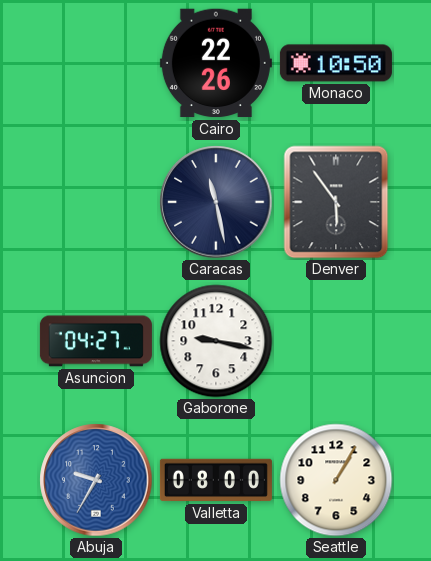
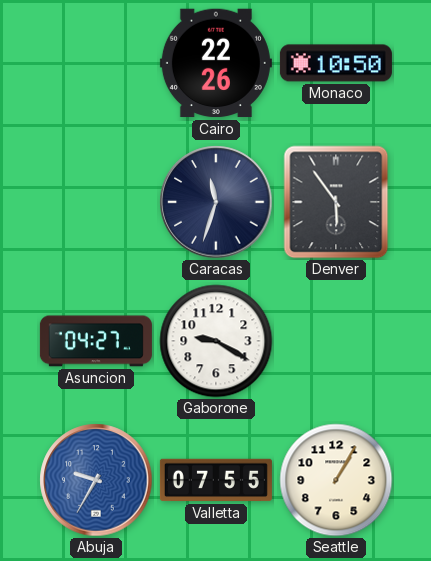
Caracas: 11:28 -> 11:33 (216, 202)
Gaborone: 9:17 -> 9:20 (216, 341)
Valletta: 08:00 -> 07:55 (216, 480)
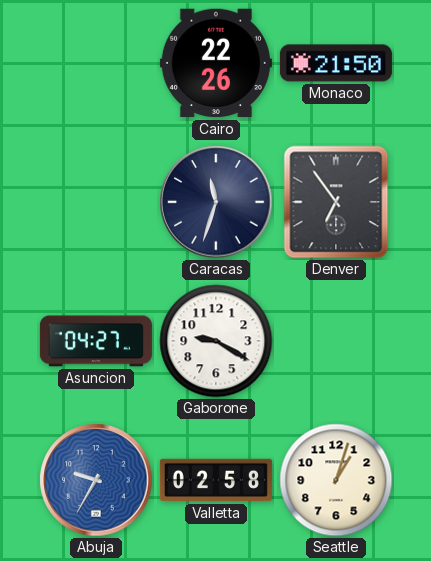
Monaco: 10:50 -> 21:50 (336, 63)
Denver: 5:54 -> 6:54 (336, 202)
Valletta: 07:55 -> 02:58 (216, 480)
Seattle: 1:05 -> 1:03 (336, 480)
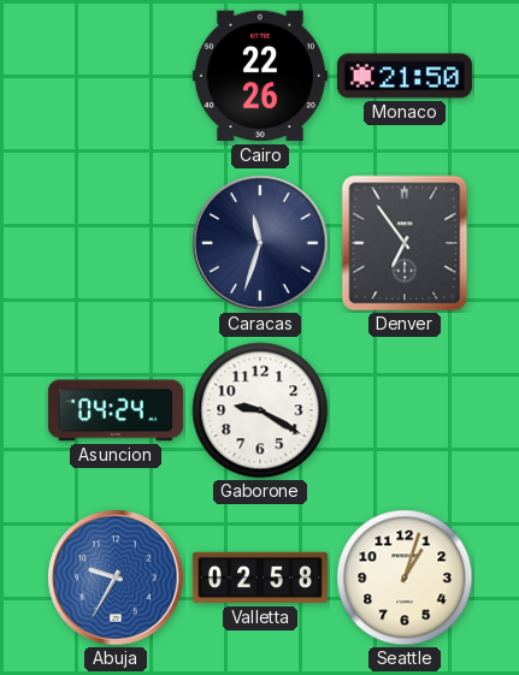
Asuncion: 04:27 -> 04:24 (116, 410)
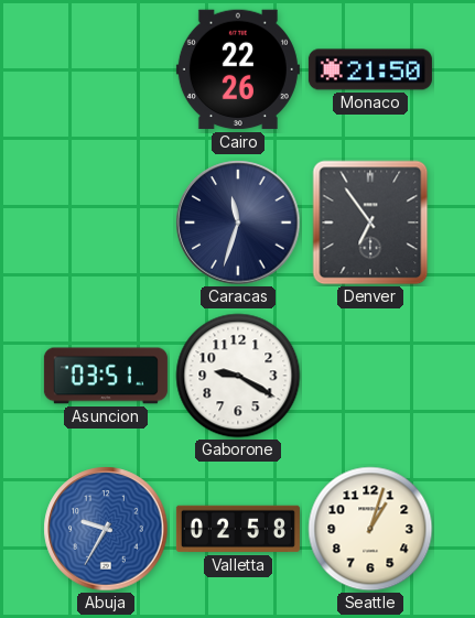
Asuncion: 04:24 -> 03:51 (106, 376)
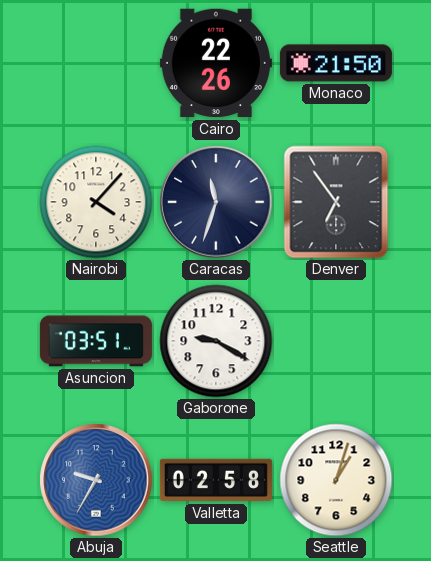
Nairobi: none -> 4:07 (96, 202)
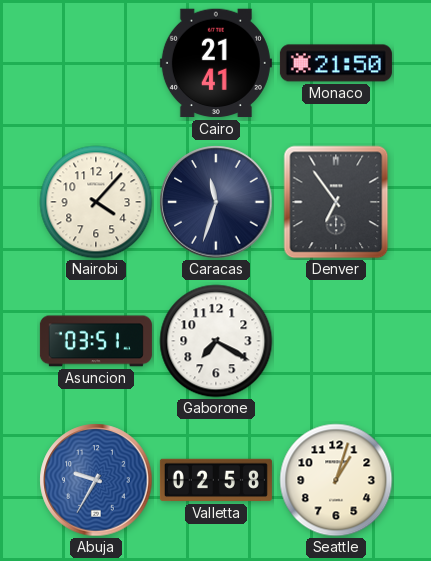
Cairo: 22:26 -> 21:41 (216, 63)
Gaborone: 9:20 -> 7:20 (216, 341)
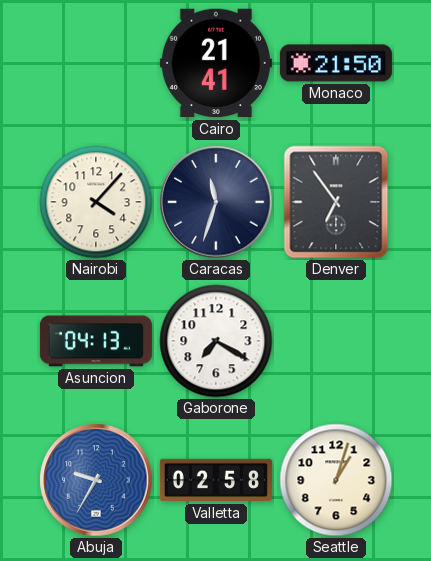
Asuncion: 03:51 -> 04:13 (96, 341)
